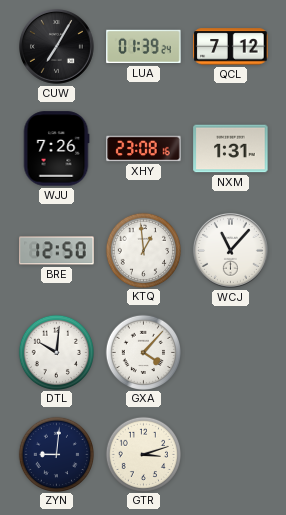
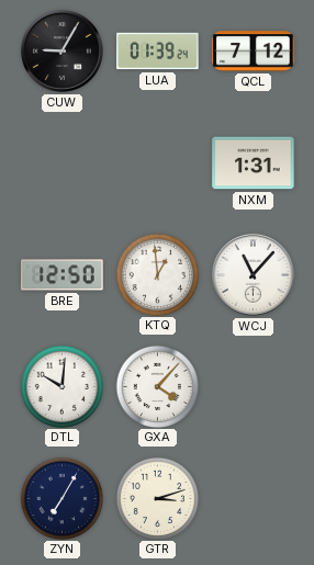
CUW: 7:05 -> 9:05 (63, 52)
WJU: 7:26 -> none (56, 149)
XHY: 23:08 -> none (144, 149)
ZYN: 9:01 -> 7:05 (61, 498)
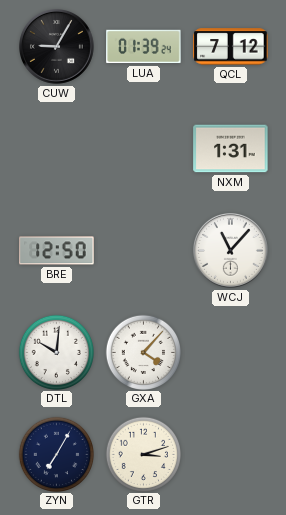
KTQ: 12:59 -> none (157, 274)
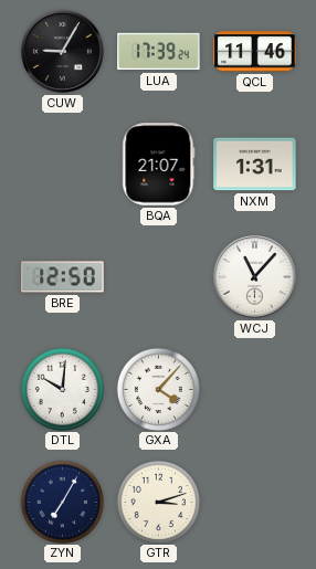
LUA: 01:39 -> 17:39 (159, 52)
QCL: 7:12 -> 11:46 (255, 52)
BQA: none -> 21:07 (159, 165)
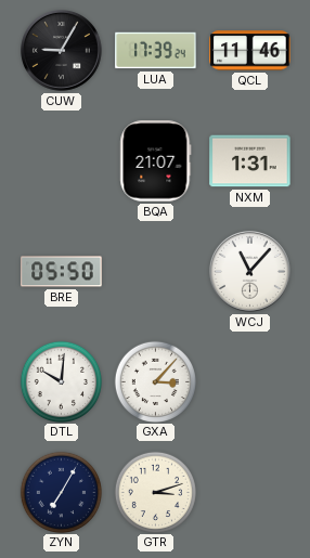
BRE: 12:50 -> 05:50 (62, 272)
GXA: 4:07 -> 3:07 (155, 381)
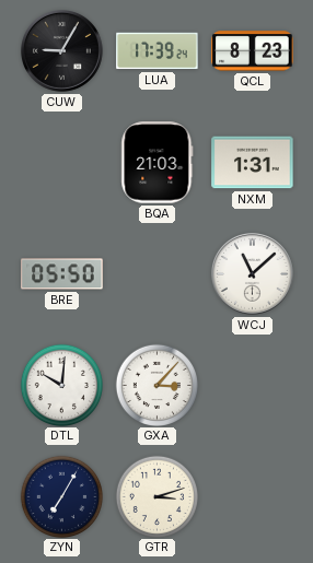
QCL: 11:46 -> 8:23 (253, 51)
BQA: 21:07 -> 21:03 (158, 163)
WCJ: 11:07 -> 11:08 (253, 274)
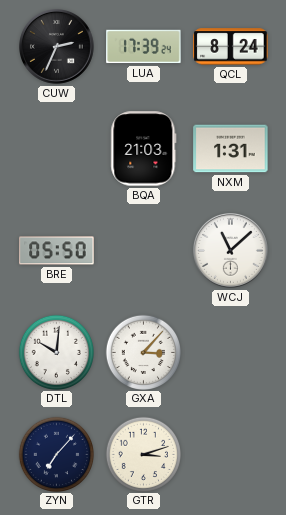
CUW: 9:05 -> 2:34 (57, 47)
QCL: 8:23 -> 8:24 (231, 47)
ZYN: 7:05 -> 7:07 (56, 454)
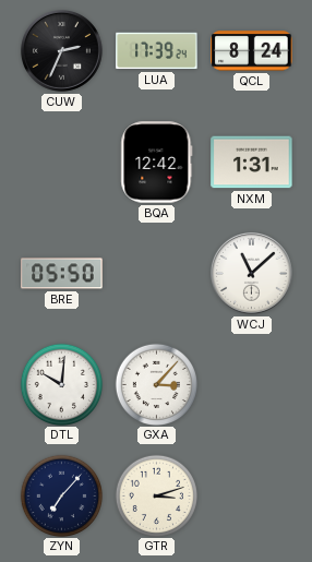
BQA: 21:03 -> 12:42 (157, 163)
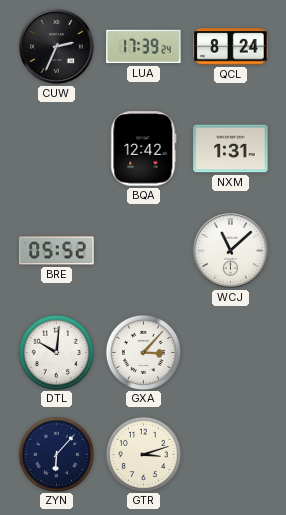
BRE: 05:50 -> 05:52 (57, 251)
ZYN: 7:07 -> 6:07 (56, 454)
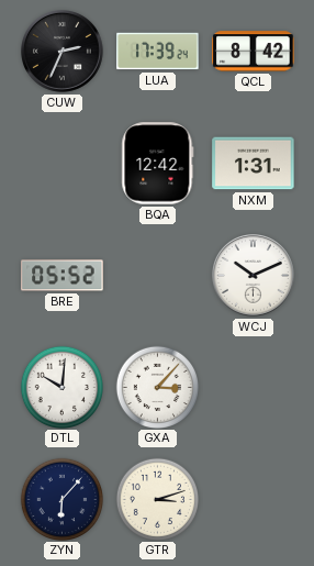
QCL: 8:24 -> 8:42 (254, 52)
WCJ: 11:08 -> 10:11 (254, 276)
